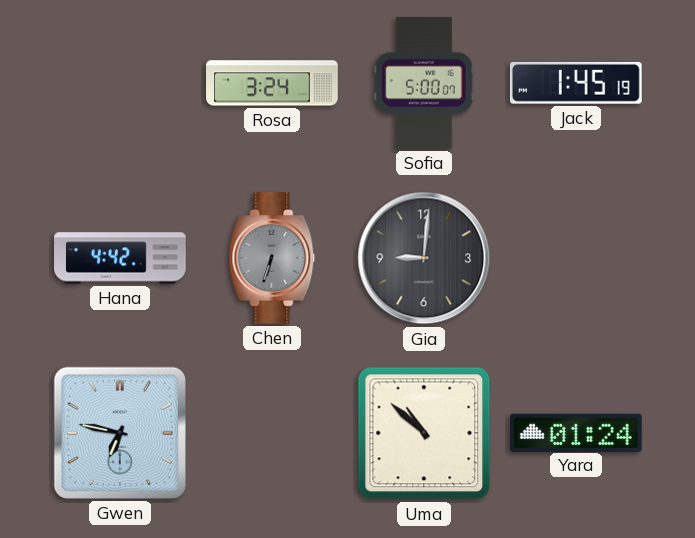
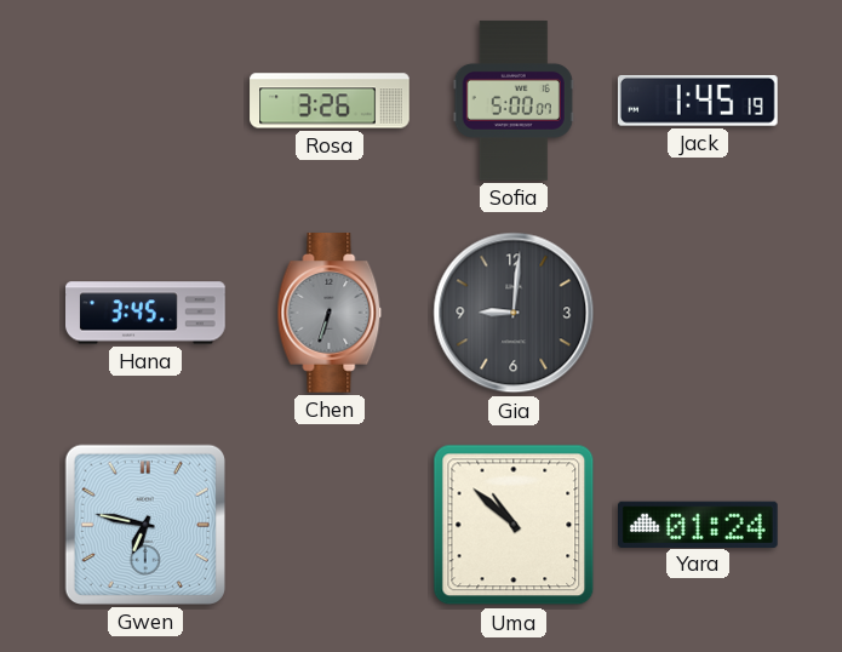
Rosa: 3:24 -> 3:26 (330, 101)
Hana: 4:42 -> 3:45 (145, 313)
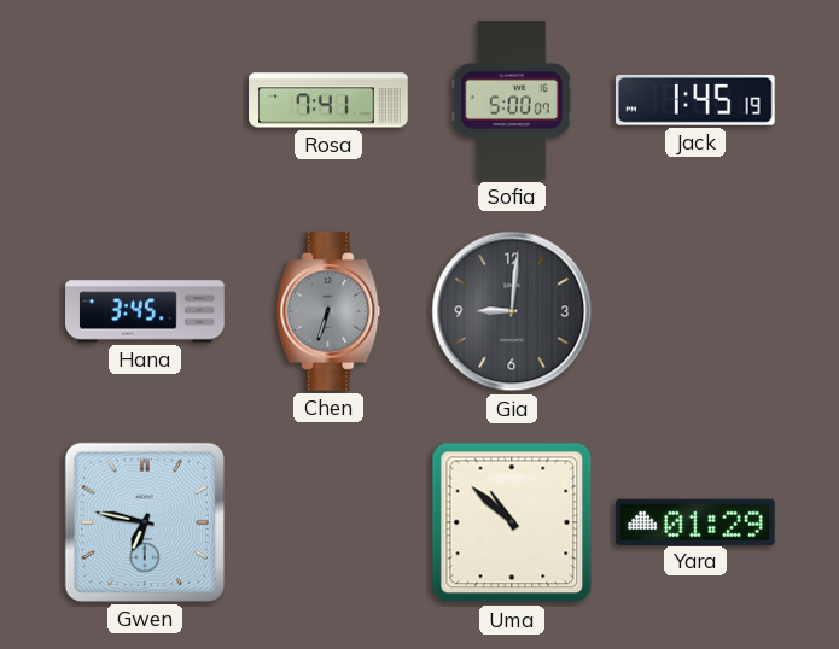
Rosa: 3:26 -> 7:41 (328, 100)
Yara: 01:24 -> 01:29 (697, 521)
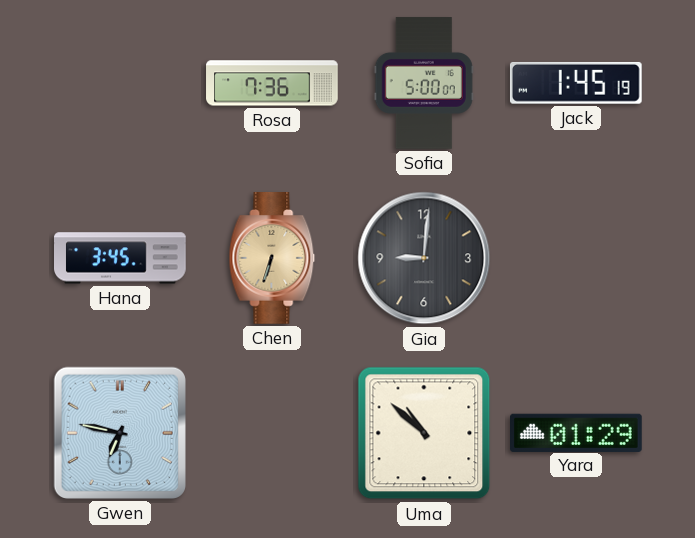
Rosa: 7:41 -> 7:36 (272, 83)
Chen dial: grey -> champagne (272, 259)
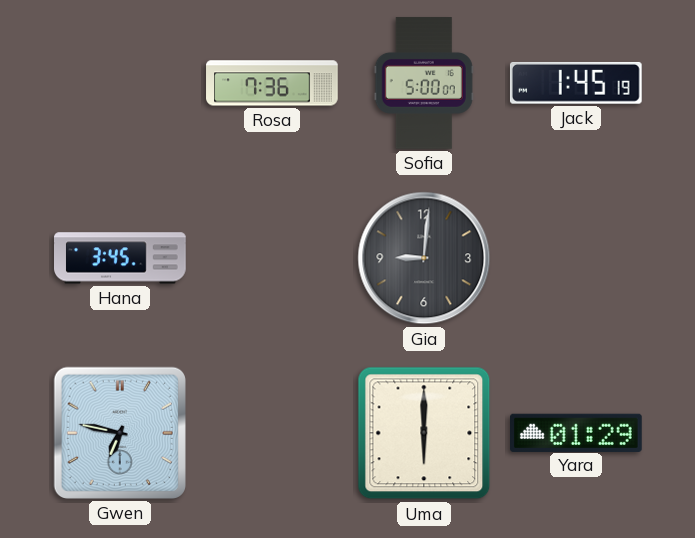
Chen: 6:33 -> none (272, 259)
Uma: 10:52 -> 6:00 (424, 433)
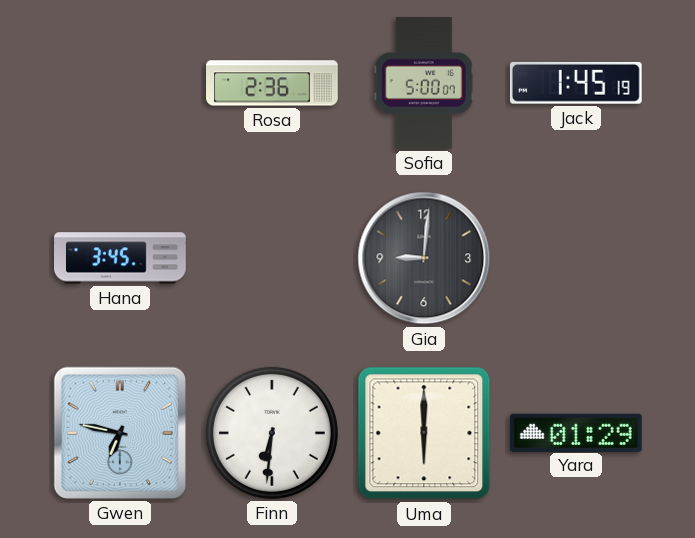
Rosa: 7:36 -> 2:36 (272, 83)
Finn: none -> 6:31 (272, 433)
